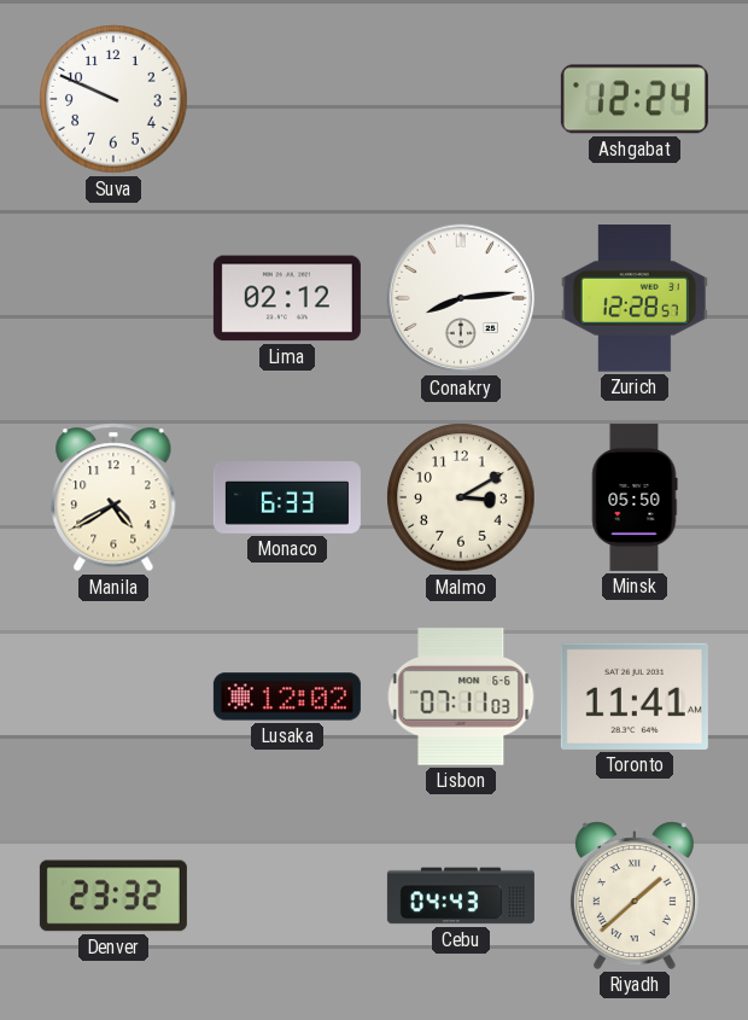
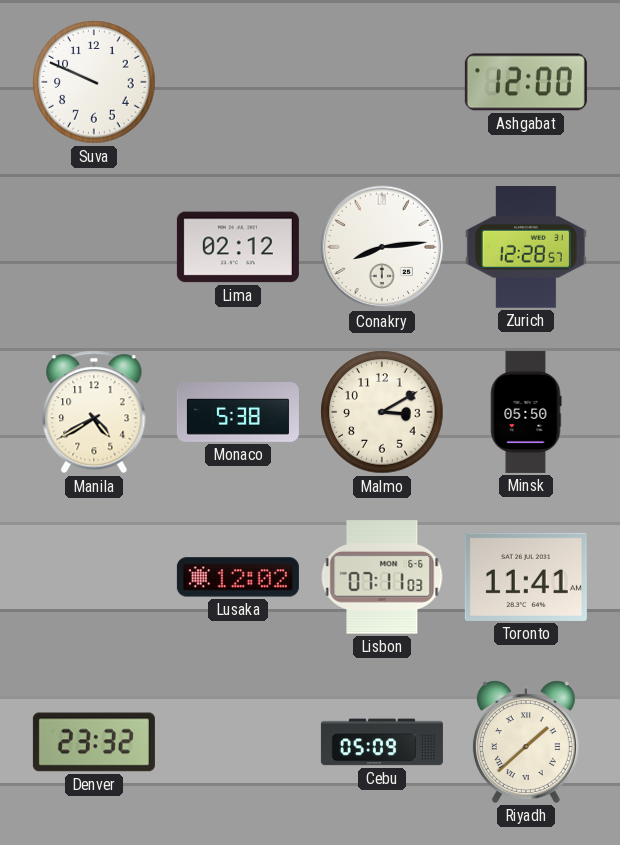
Ashgabat: 12:24 -> 12:00 (526, 82)
Monaco: 6:33 -> 5:38 (238, 413)
Cebu: 04:43 -> 05:09 (382, 742)
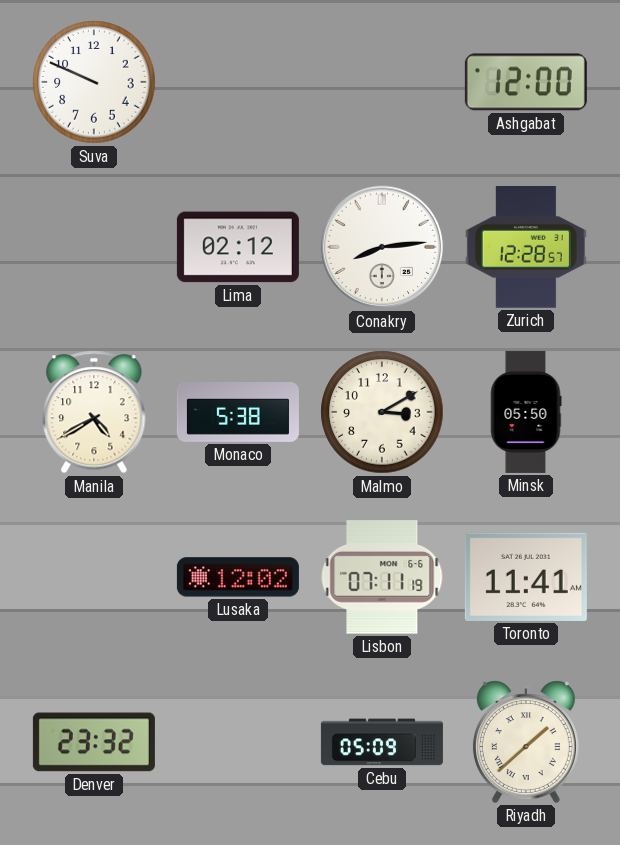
Lisbon: 07:11:03 -> 07:11:19 (382, 577)
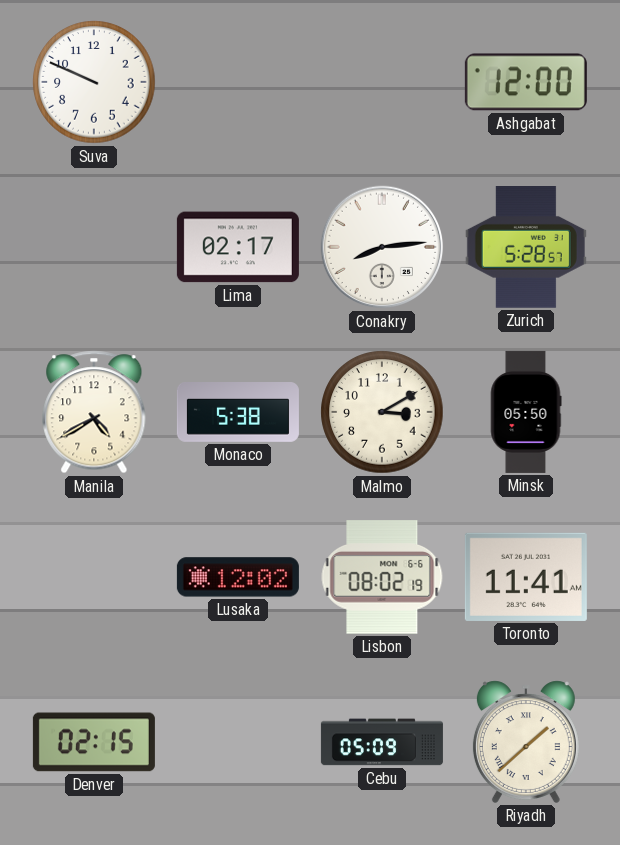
Lima: 02:12 -> 02:17 (238, 247)
Zurich: 12:28 -> 5:28 (526, 248)
Lisbon: 07:11 -> 08:02 (382, 577)
Denver: 23:32 -> 02:15 (94, 742)
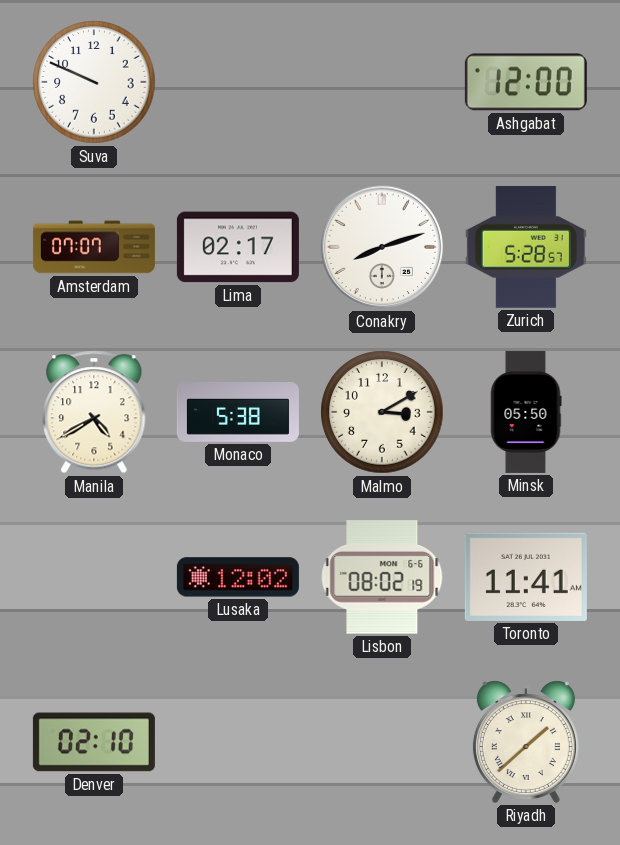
Amsterdam: none -> 07:07 (94, 247)
Conakry: 8:14 -> 8:12 (382, 247)
Denver: 02:15 -> 02:10 (94, 742)
Cebu: 05:09 -> none (382, 742)
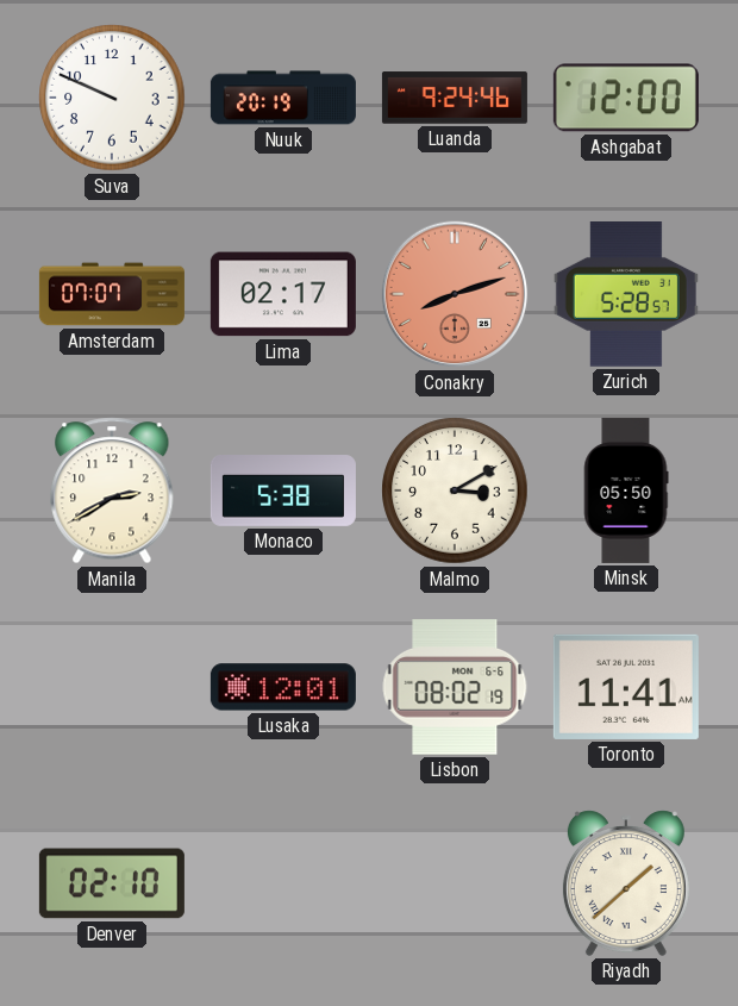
Nuuk: none -> 20:19 (283, 98)
Luanda: none -> 9:24 (455, 98)
Conakry dial: white -> salmon (455, 294)
Manila: 4:40 -> 2:40 (112, 490)
Lusaka: 12:02 -> 12:01 (283, 687)
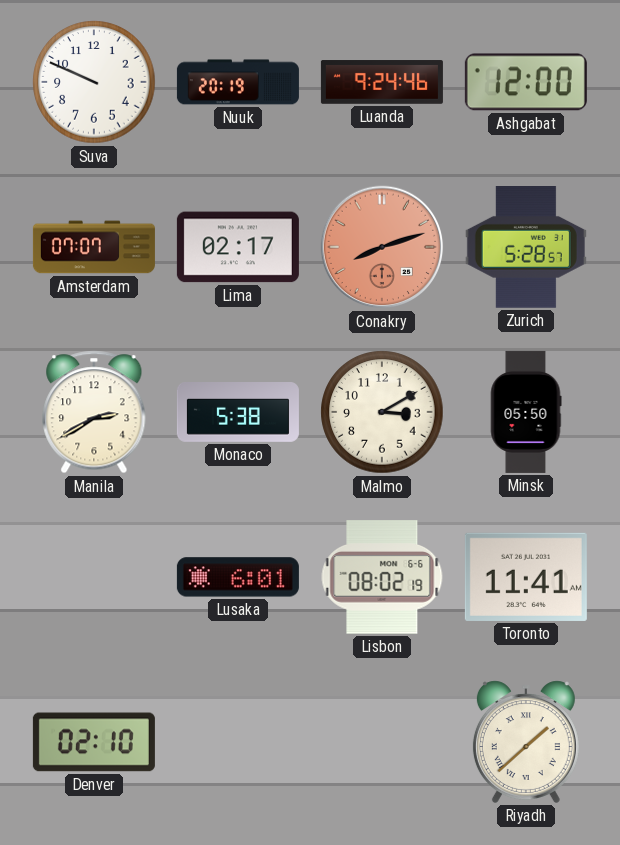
Lusaka: 12:01 -> 6:01 (238, 577)
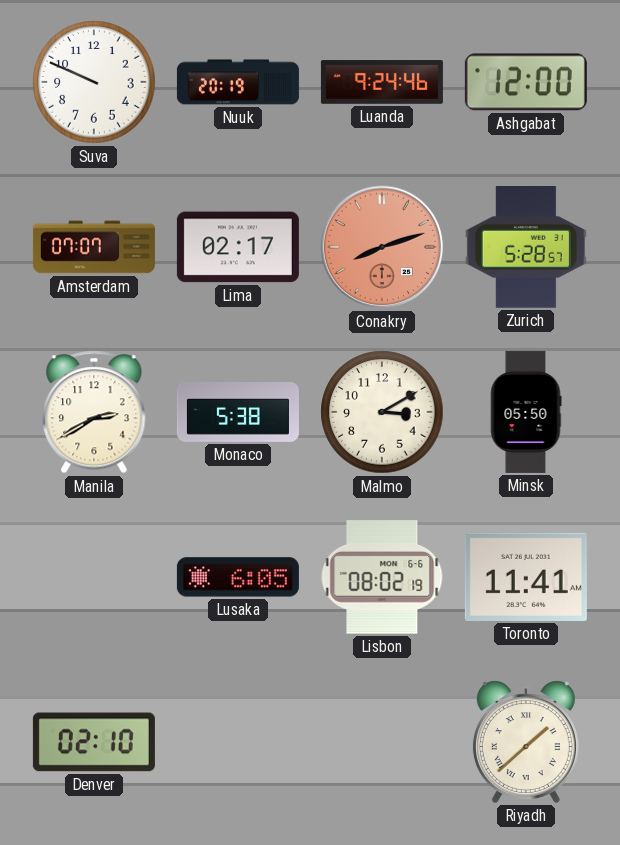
Lusaka: 6:01 -> 6:05 (238, 577)
